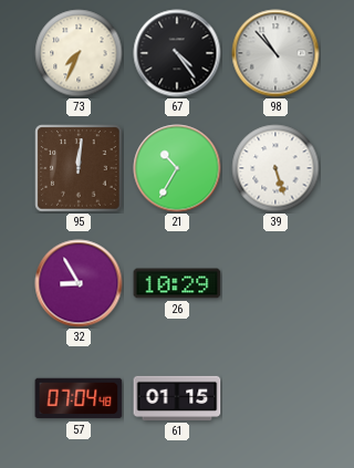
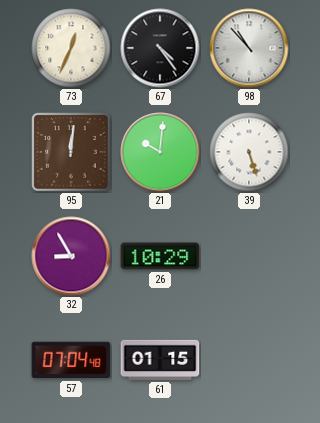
73: 7:34 -> 12:34 (71, 48)
21: 10:35 -> 10:01 (160, 152)
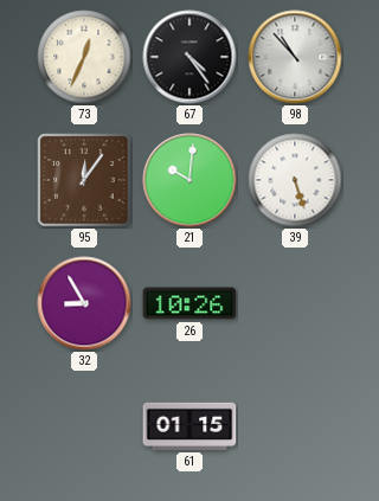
95: 12:01 -> 12:06 (84, 180)
26: 10:29 -> 10:26 (189, 303)
57: 07:04 -> none (71, 360)
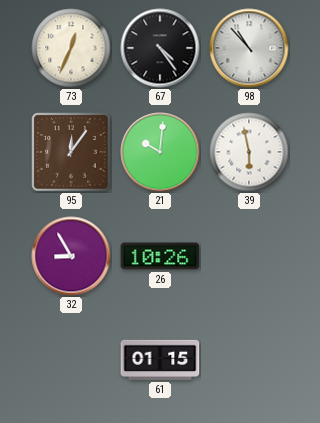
39: 5:27 -> 5:58 (249, 152)
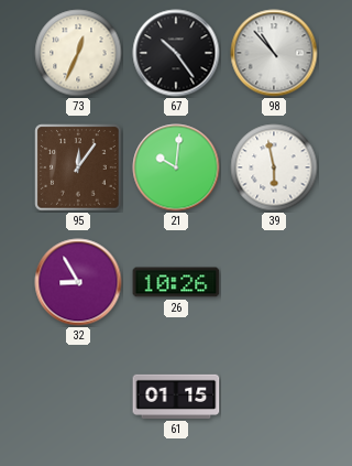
67: 4:24 -> 10:24 (176, 53)
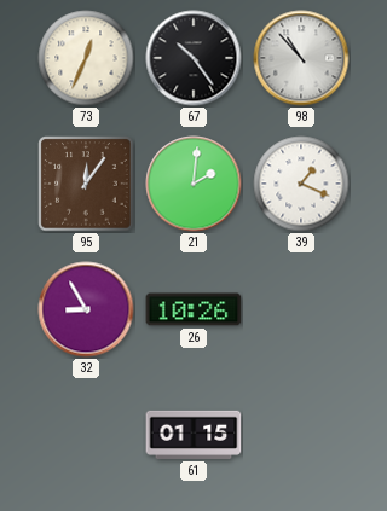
21: 10:01 -> 2:01 (193, 184)
39: 5:58 -> 1:19 (301, 184)
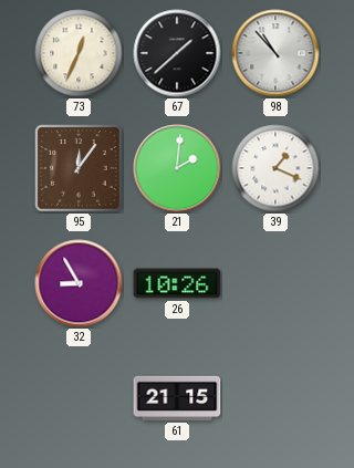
67: 10:24 -> 1:38 (177, 53)
61: 01:15 -> 21:15 (177, 398)
